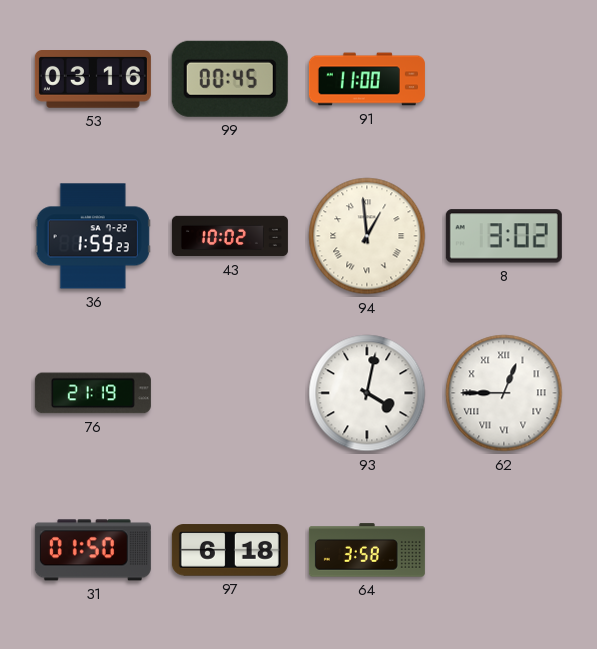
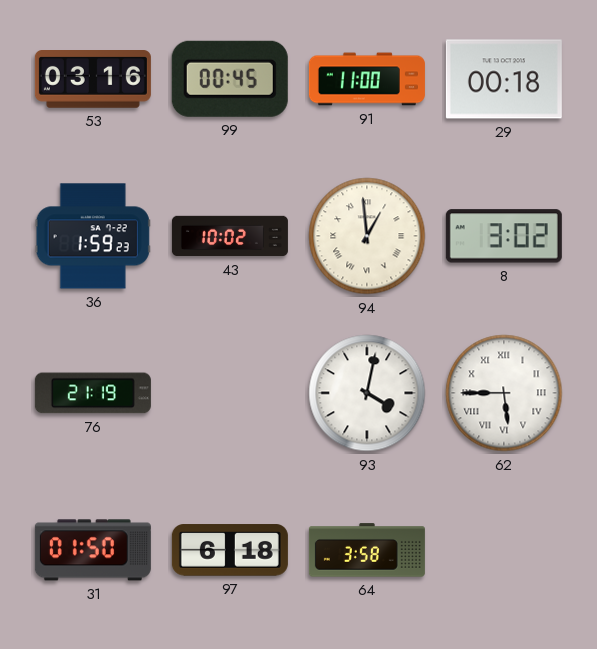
29: none -> 00:18 (504, 79)
62: 12:45 -> 5:45 (504, 393)
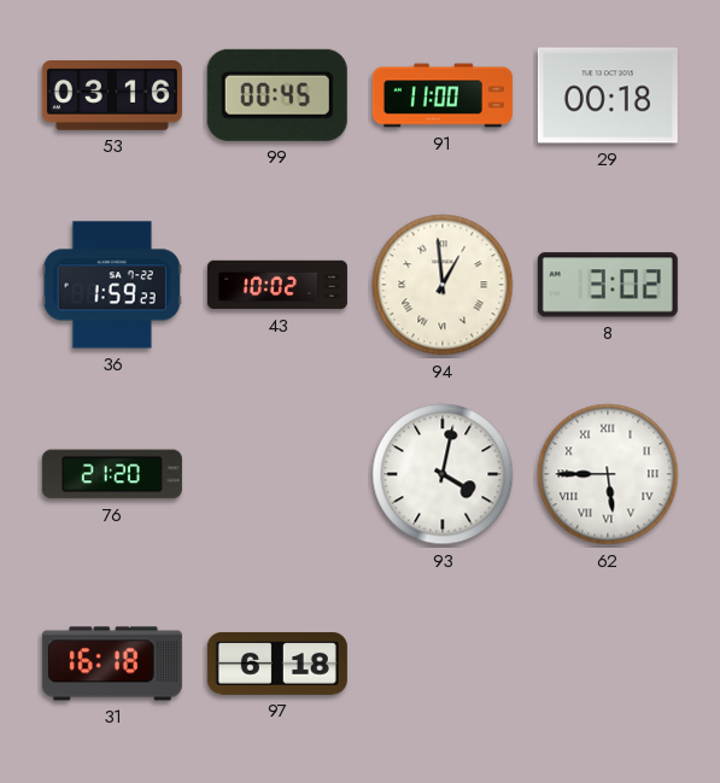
76: 21:19 -> 21:20 (112, 474)
31: 01:50 -> 16:18 (112, 664)
64: 3:58 -> none (367, 550)
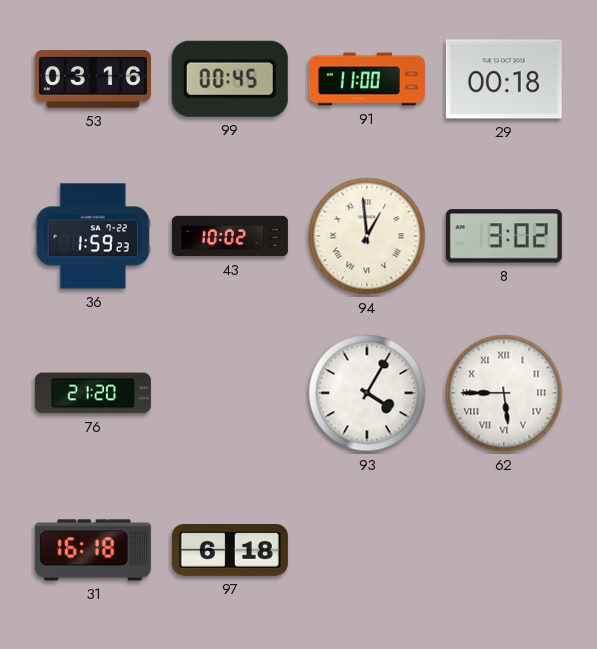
93: 4:02 -> 4:05 (367, 393)
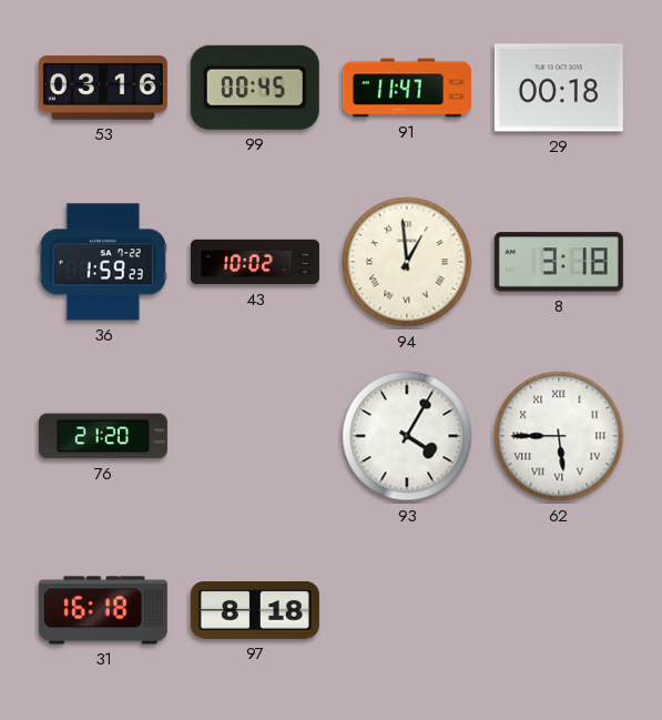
91: 11:00 -> 11:47 (407, 88)
8: 3:02 -> 3:18 (559, 262)
97: 6:18 -> 8:18 (255, 610)
